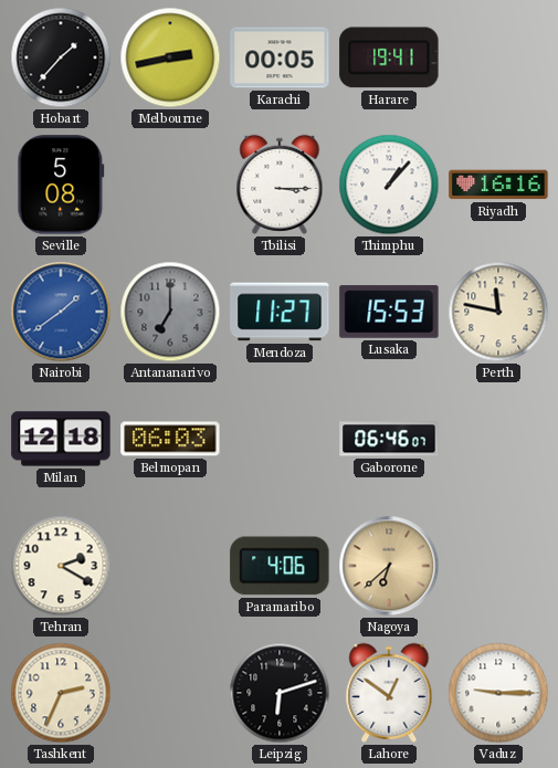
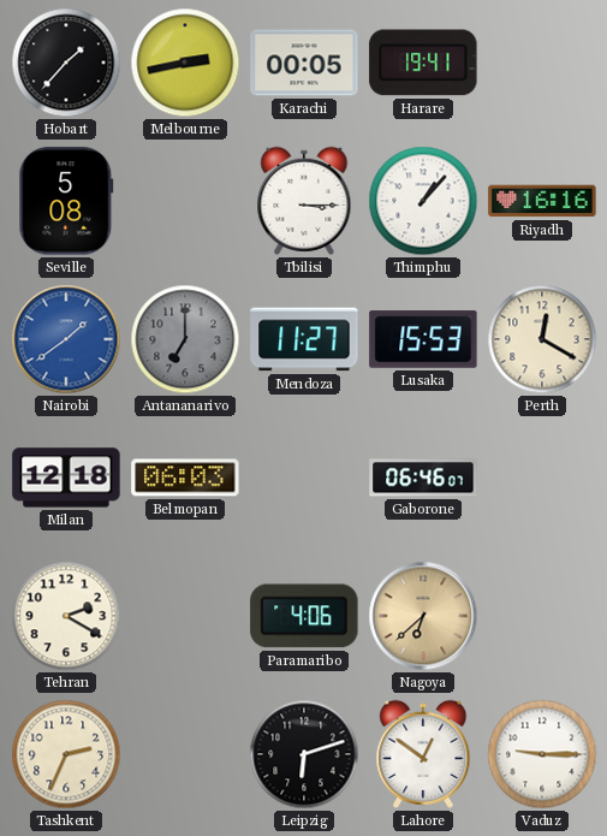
Perth: 11:47 -> 12:20 (542, 339)
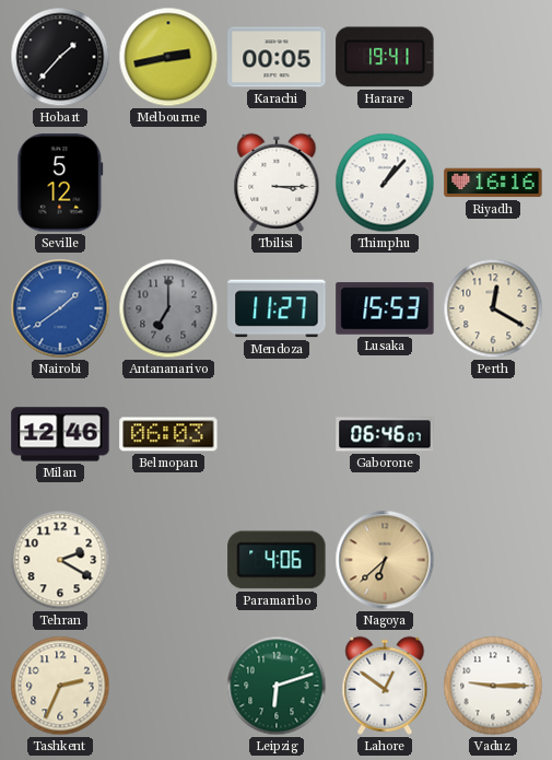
Seville: 5:08 -> 5:12 (60, 183)
Milan: 12:18 -> 12:46 (60, 434)
Leipzig dial: black -> green (277, 686)
